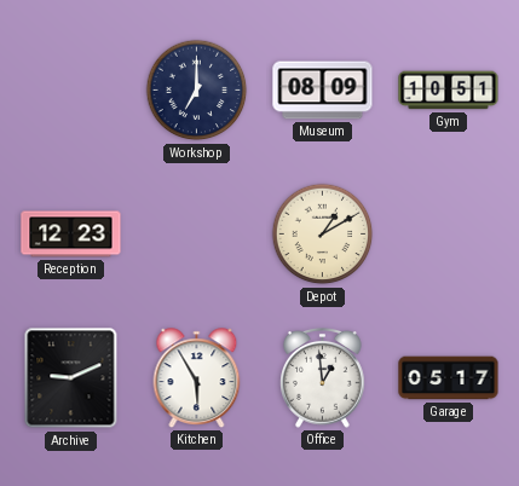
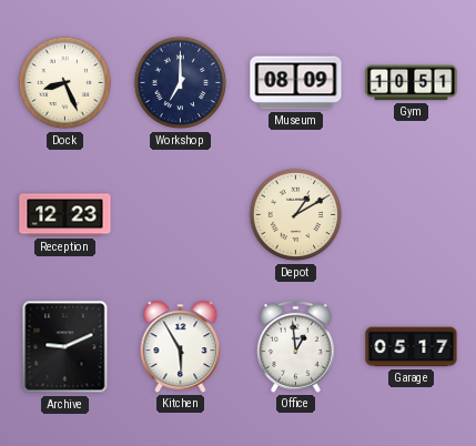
Dock: none -> 8:26 (65, 83)
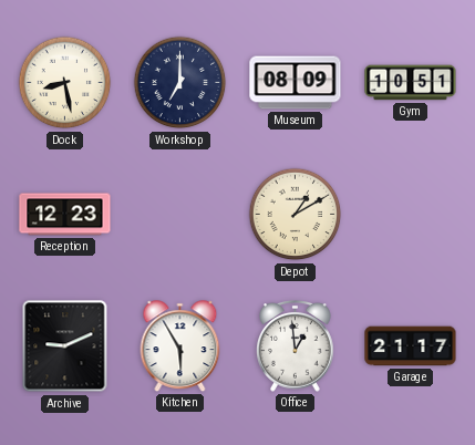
Dock: 8:26 -> 8:28 (65, 83)
Garage: 05:17 -> 21:17 (411, 346)
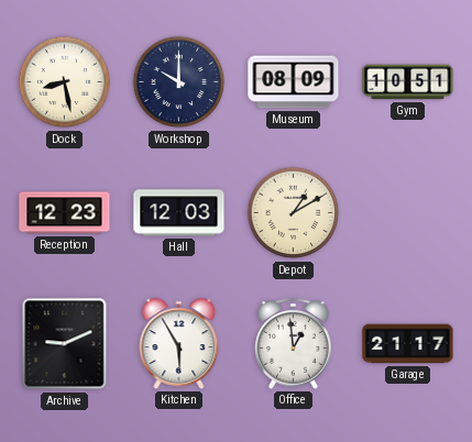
Workshop: 7:00 -> 10:00 (179, 82)
Hall: none -> 12:03 (179, 213)
